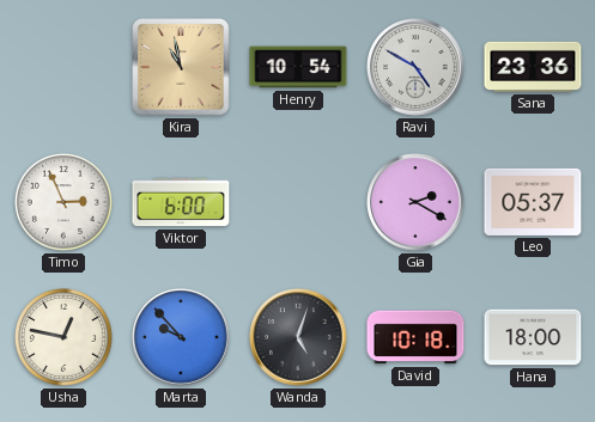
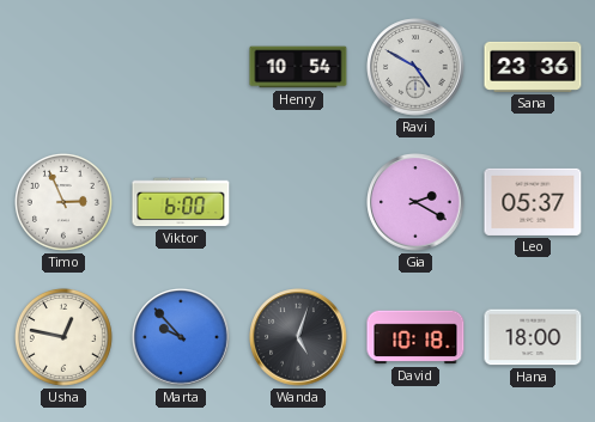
Kira: 10:58 -> none (181, 67)
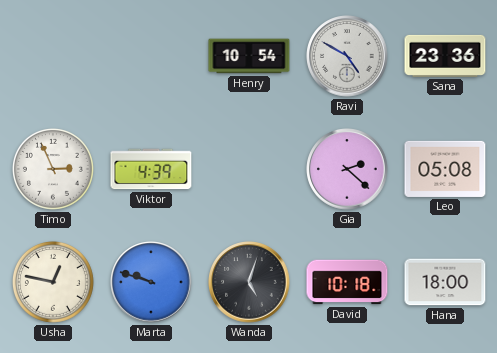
Viktor: 6:00 -> 4:39 (151, 169)
Gia: 2:20 -> 2:22 (347, 169)
Leo: 05:37 -> 05:08 (445, 169)
Marta: 9:53 -> 9:48 (151, 282)
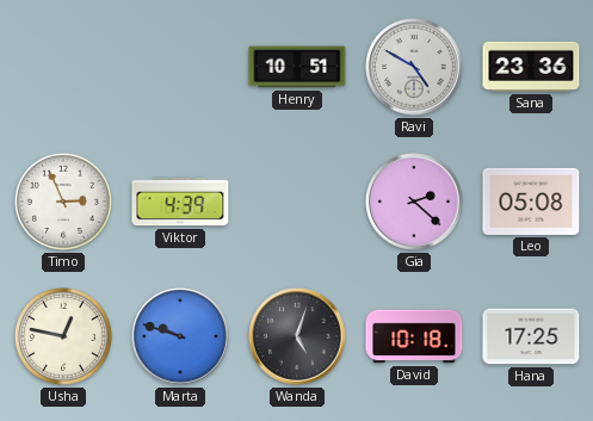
Henry: 10:54 -> 10:51 (297, 67)
Hana: 18:00 -> 17:25 (531, 336)
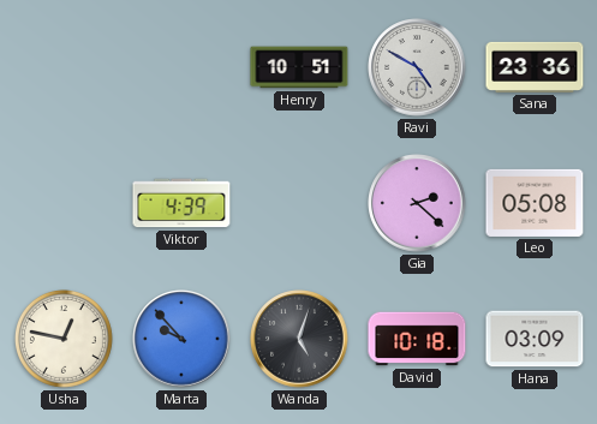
Timo: 2:56 -> none (63, 202)
Marta: 9:48 -> 9:53 (181, 339)
Hana: 17:25 -> 03:09 (535, 339)
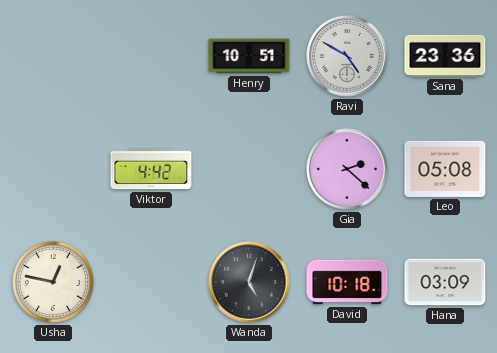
Viktor: 4:39 -> 4:42 (151, 169)
Marta: 9:53 -> none (181, 339)
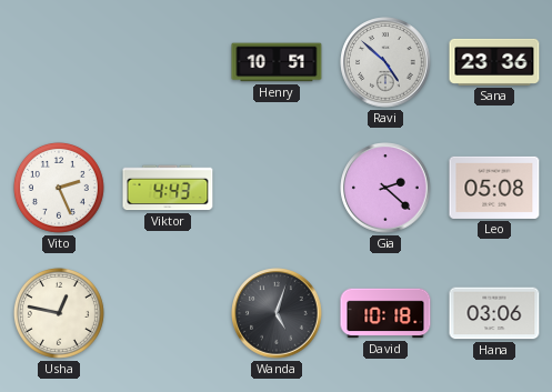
Ravi: 4:50 -> 4:52 (385, 62)
Vito: none -> 2:26 (59, 188)
Viktor: 4:42 -> 4:43 (168, 188)
Hana: 03:09 -> 03:06 (494, 313)
